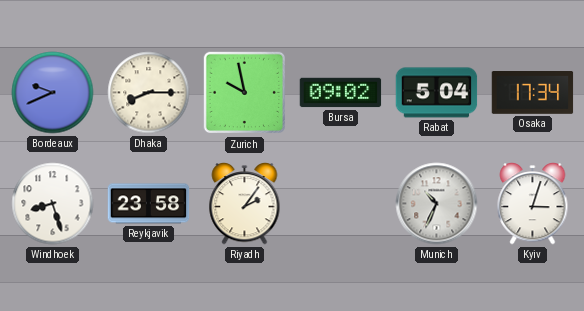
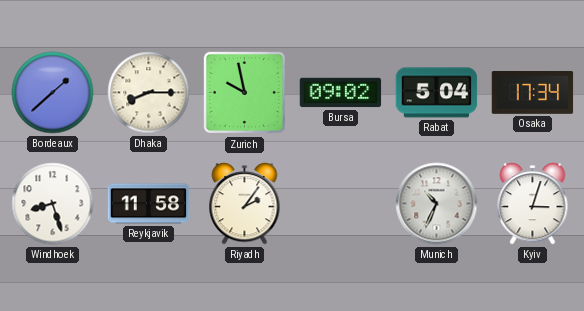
Bordeaux: 9:41 -> 1:38 (53, 93)
Reykjavik: 23:58 -> 11:58 (149, 204)
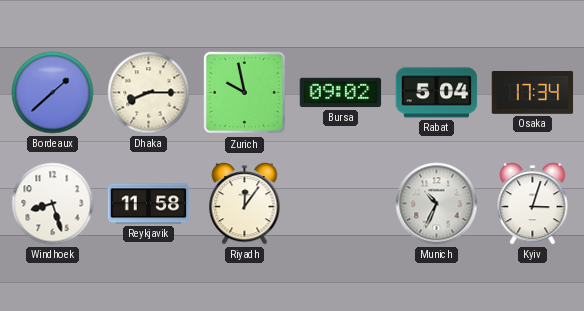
Riyadh: 2:06 -> 12:06 (245, 204)
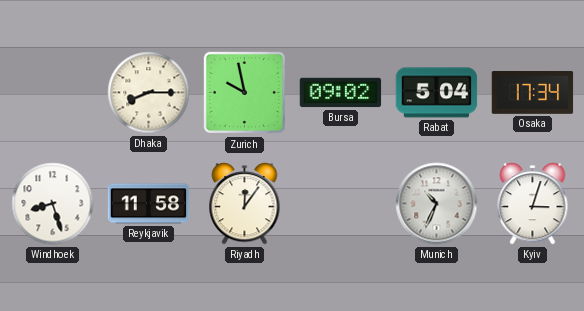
Bordeaux: 1:38 -> none (53, 93)
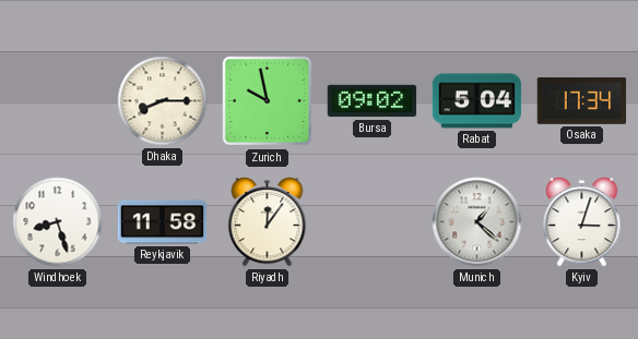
Munich: 10:34 -> 1:22 (477, 222)
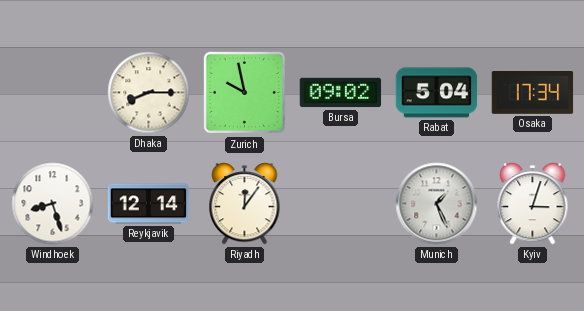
Reykjavik: 11:58 -> 12:14 (149, 204)
Munich: 1:22 -> 1:26 (437, 204)
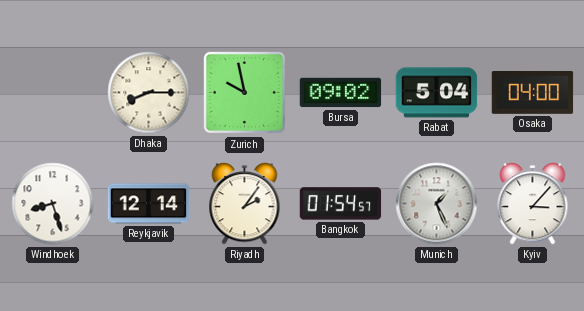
Osaka: 17:34 -> 04:00 (533, 93)
Riyadh: 12:06 -> 2:06 (245, 204)
Bangkok: none -> 01:54 (341, 204)
Kyiv: 3:03 -> 3:07 (533, 204)
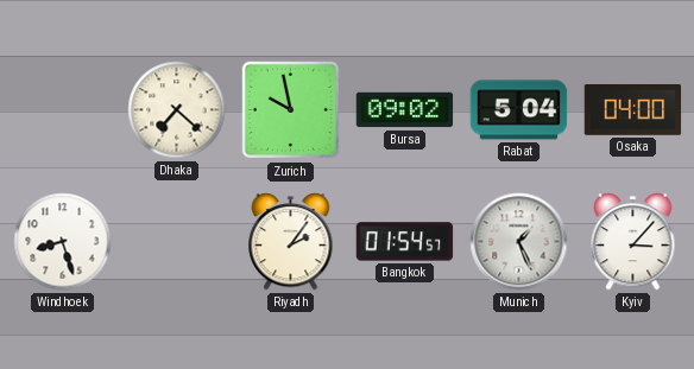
Dhaka: 8:15 -> 7:22 (177, 110)
Reykjavik: 12:14 -> none (149, 204)
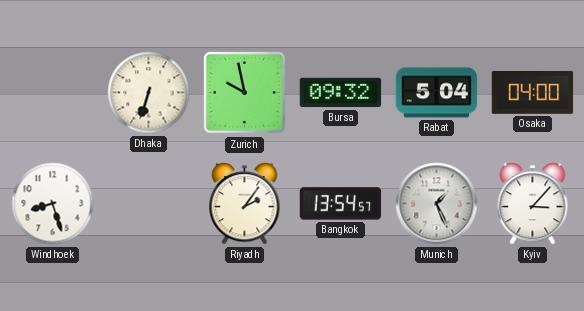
Dhaka: 7:22 -> 6:33 (149, 93)
Bursa: 09:02 -> 09:32 (341, 93)
Bangkok: 01:54 -> 13:54 (341, 204)
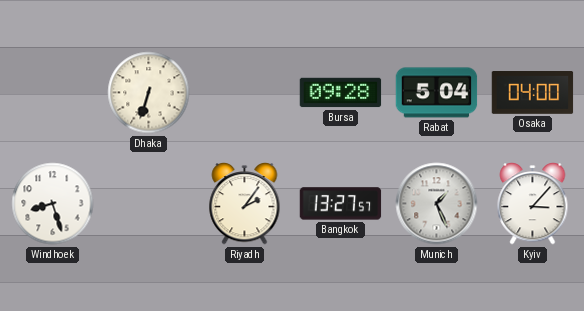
Zurich: 9:58 -> none (245, 93)
Bursa: 09:32 -> 09:28 (341, 93)
Bangkok: 13:54 -> 13:27 (341, 204)
